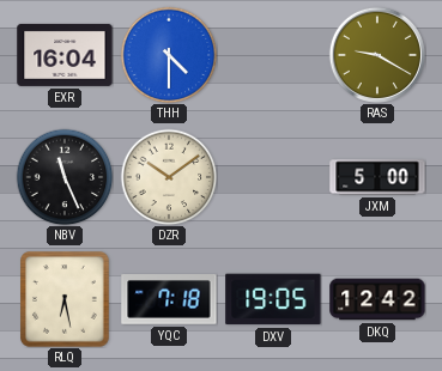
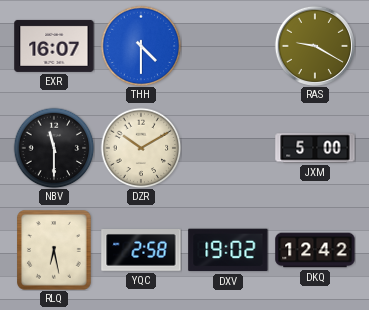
EXR: 16:04 -> 16:07 (54, 46)
NBV: 11:26 -> 11:30 (54, 148)
DZR: 10:09 -> 10:10 (141, 148)
YQC: 7:18 -> 2:58 (141, 251)
DXV: 19:05 -> 19:02 (228, 250)
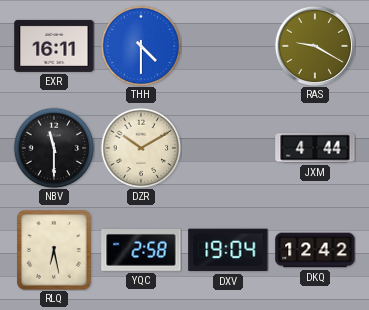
EXR: 16:07 -> 16:11 (54, 46)
JXM: 5:00 -> 4:44 (315, 148)
DXV: 19:02 -> 19:04 (228, 250)
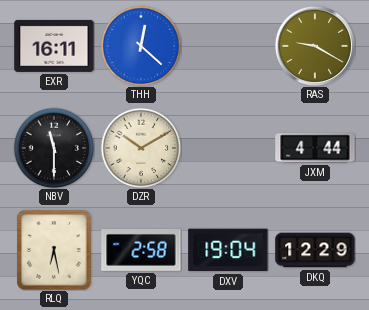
THH: 4:30 -> 12:22 (141, 46)
DKQ: 12:42 -> 12:29 (315, 250)
